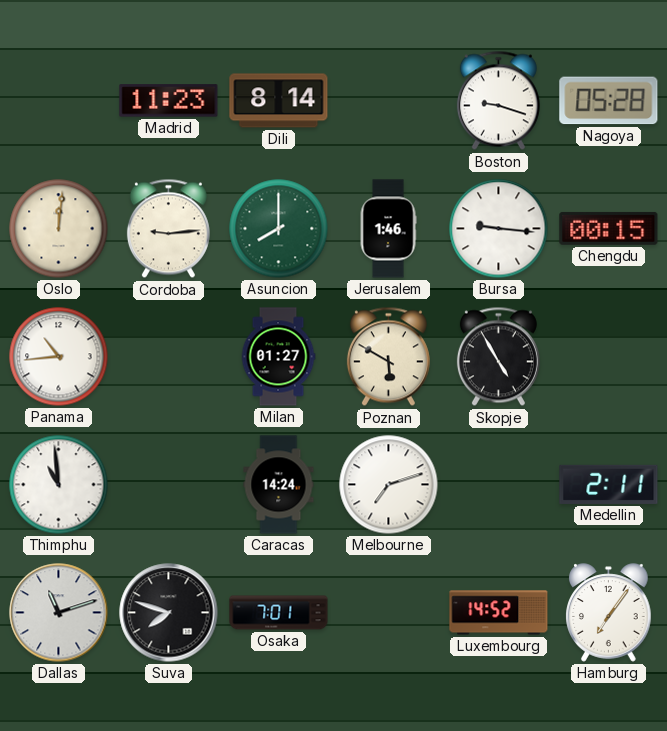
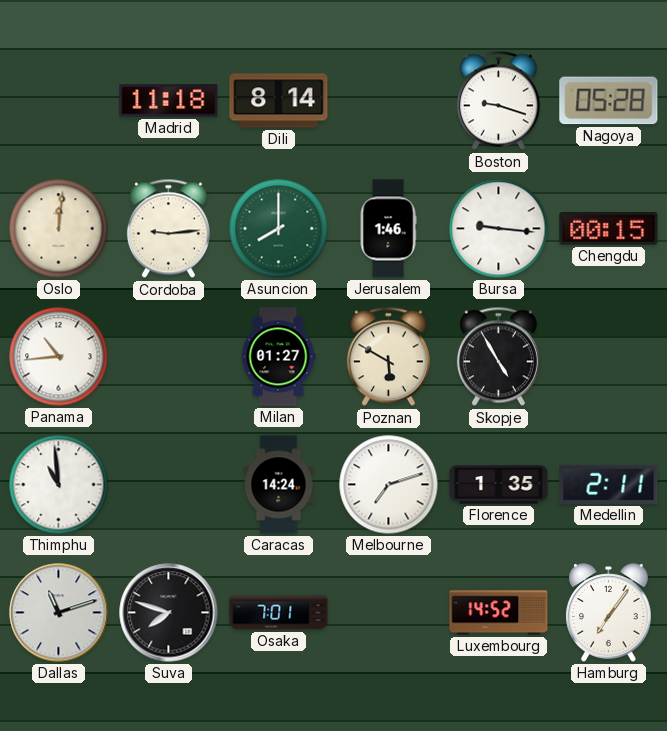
Madrid: 11:23 -> 11:18 (169, 101)
Florence: none -> 1:35 (499, 485)
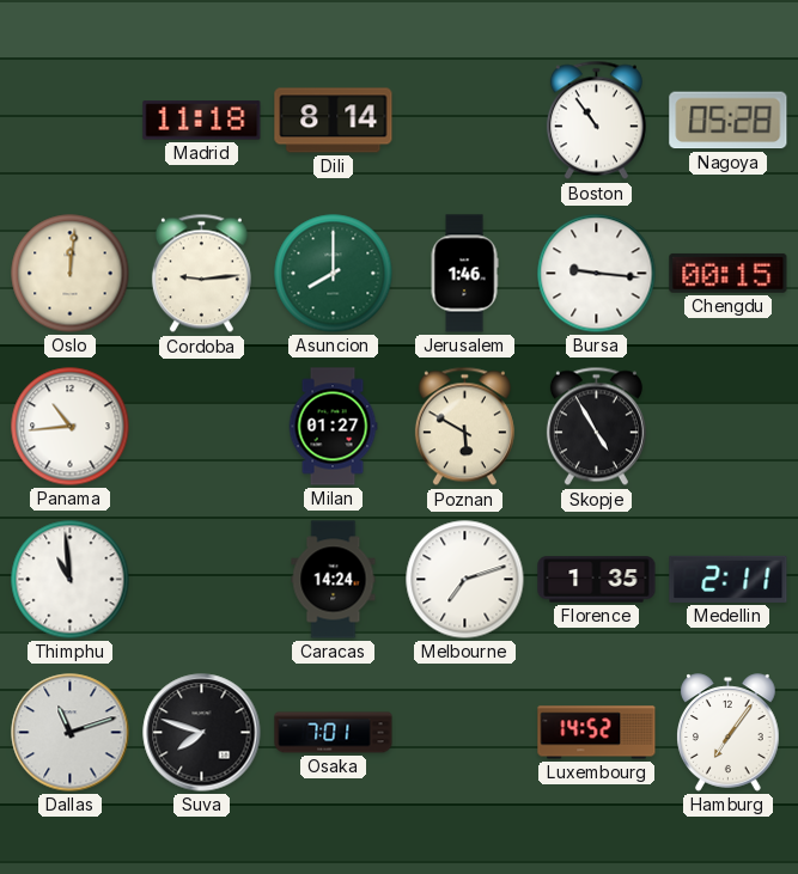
Boston: 9:18 -> 10:54 (596, 121)
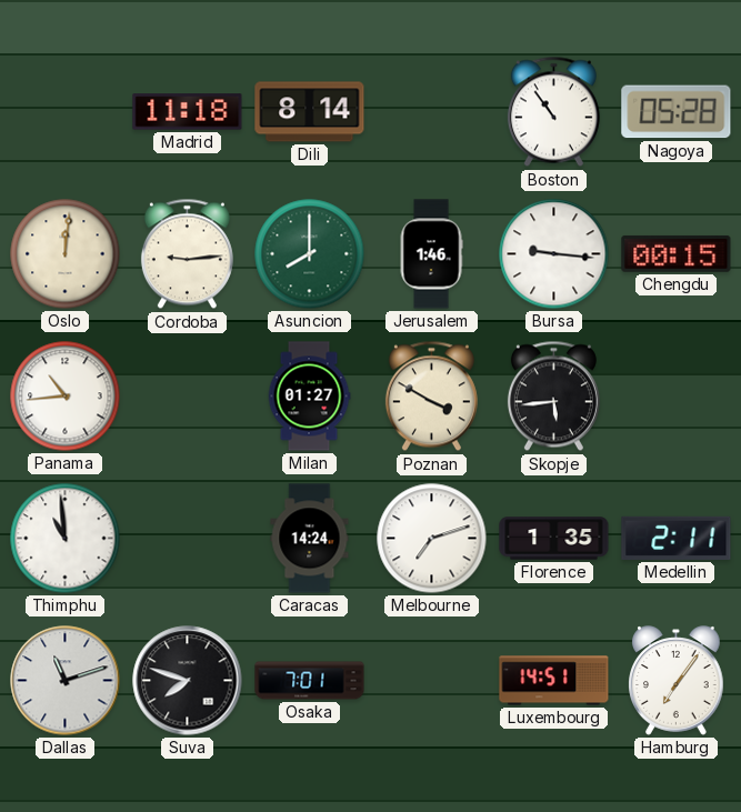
Poznan: 5:50 -> 3:50 (431, 397)
Skopje: 4:55 -> 5:44 (553, 397)
Luxembourg: 14:52 -> 14:51 (554, 681)
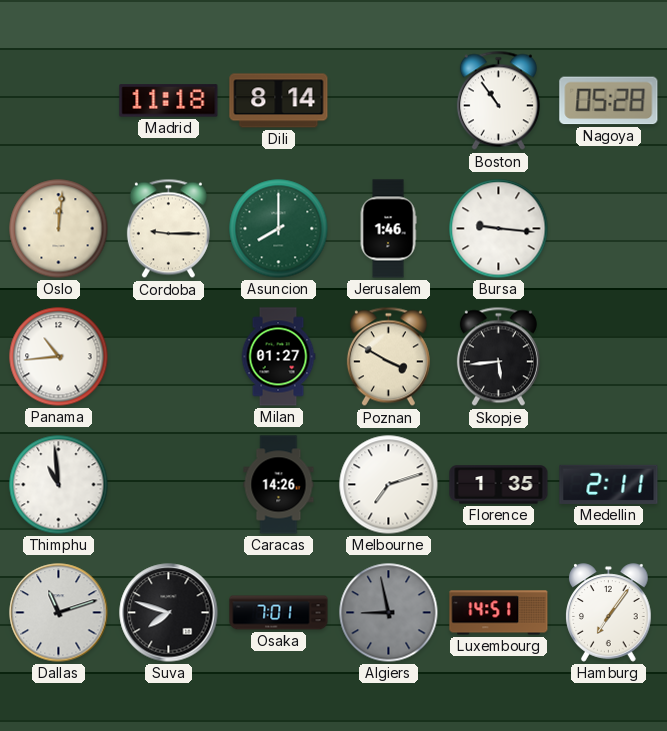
Cordoba: 9:14 -> 9:15 (168, 229)
Chengdu: 00:15 -> none (677, 253)
Caracas: 14:24 -> 14:26 (279, 485)
Algiers: none -> 8:58 (389, 613)
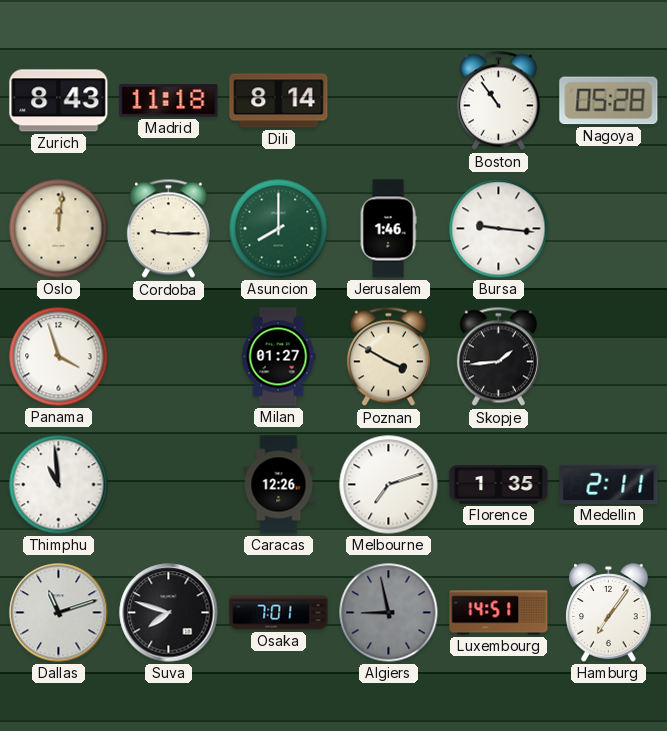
Zurich: none -> 8:43 (59, 101)
Panama: 10:44 -> 3:57 (59, 357)
Skopje: 5:44 -> 1:44 (498, 357)
Caracas: 14:26 -> 12:26 (279, 485)
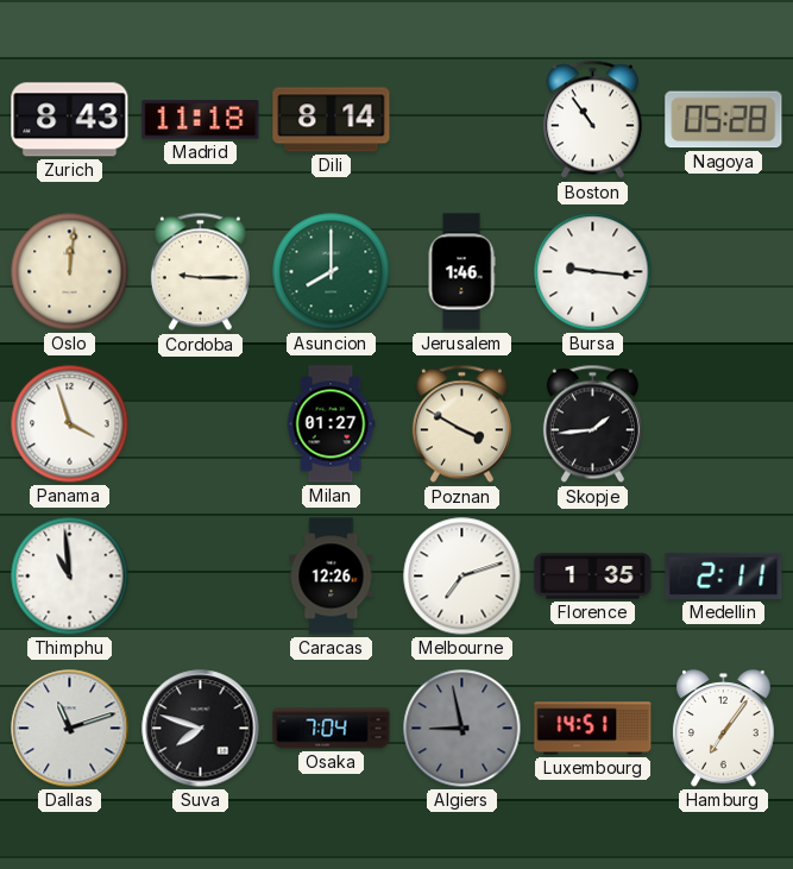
Osaka: 7:01 -> 7:04 (332, 729)
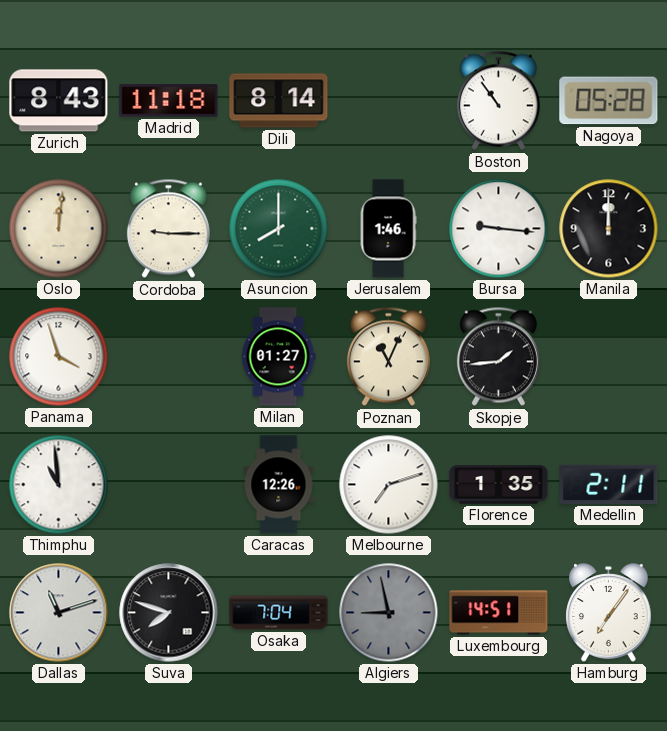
Manila: none -> 12:00 (609, 229)
Poznan: 3:50 -> 11:04 (388, 357)
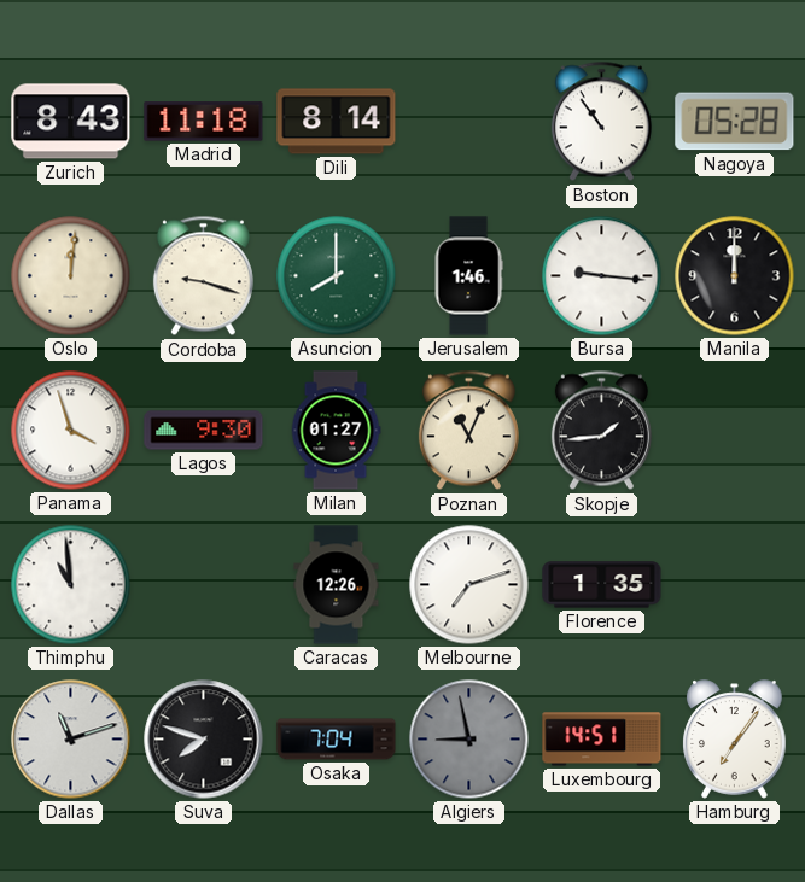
Cordoba: 9:15 -> 9:18 (203, 276)
Lagos: none -> 9:30 (204, 431)
Medellin: 2:11 -> none (609, 484)
